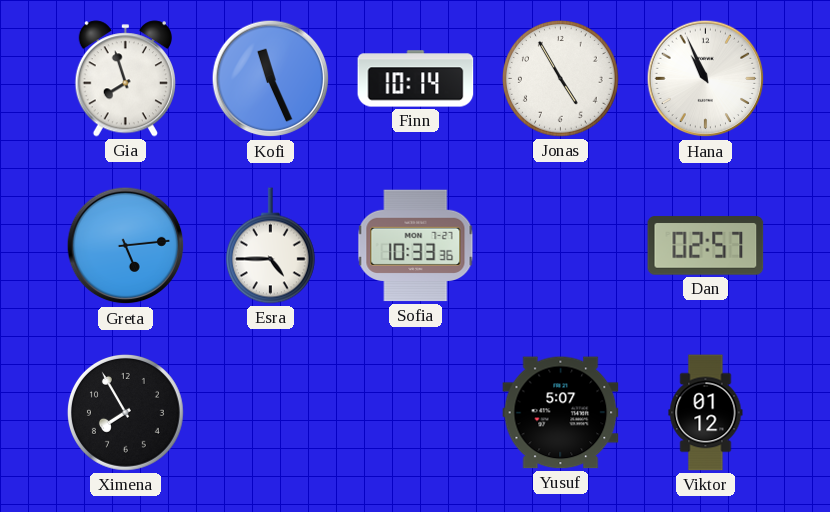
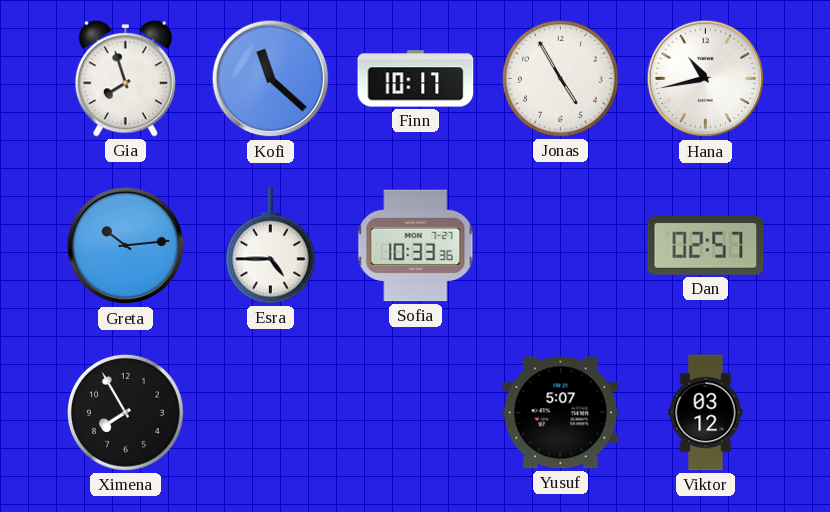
Kofi: 11:26 -> 11:22 (271, 79)
Finn: 10:14 -> 10:17 (416, 79)
Hana: 10:56 -> 10:43 (706, 79)
Greta: 5:14 -> 10:14 (126, 246)
Viktor: 01:12 -> 03:12 (706, 413)
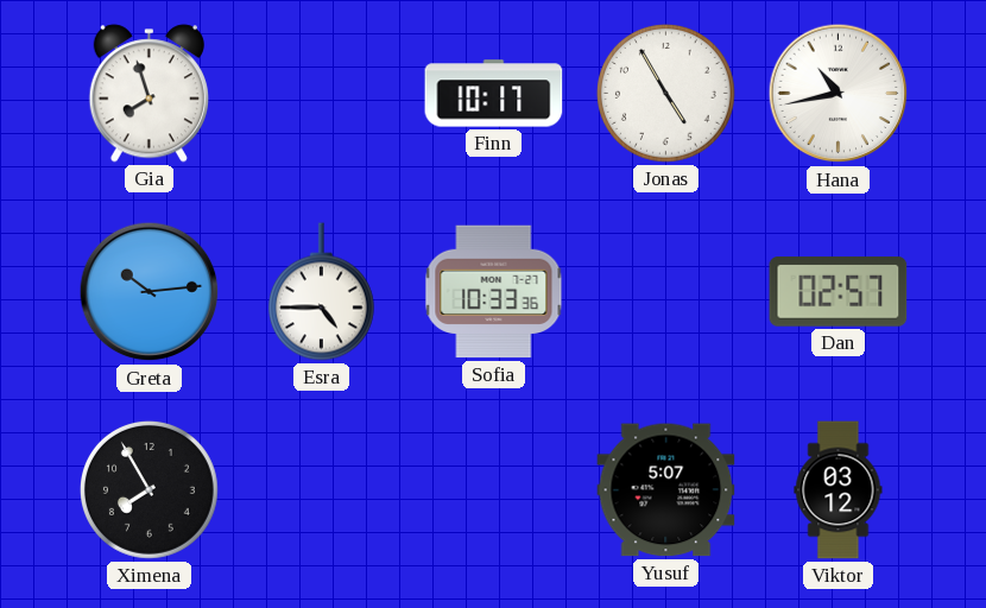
Kofi: 11:22 -> none (271, 79)
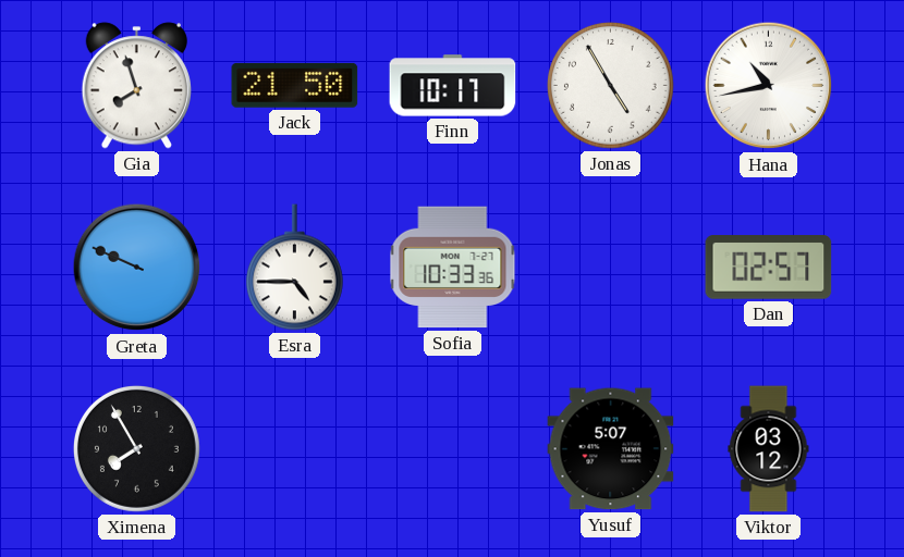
Jack: none -> 21:50 (295, 85)
Greta: 10:14 -> 9:49 (137, 268)
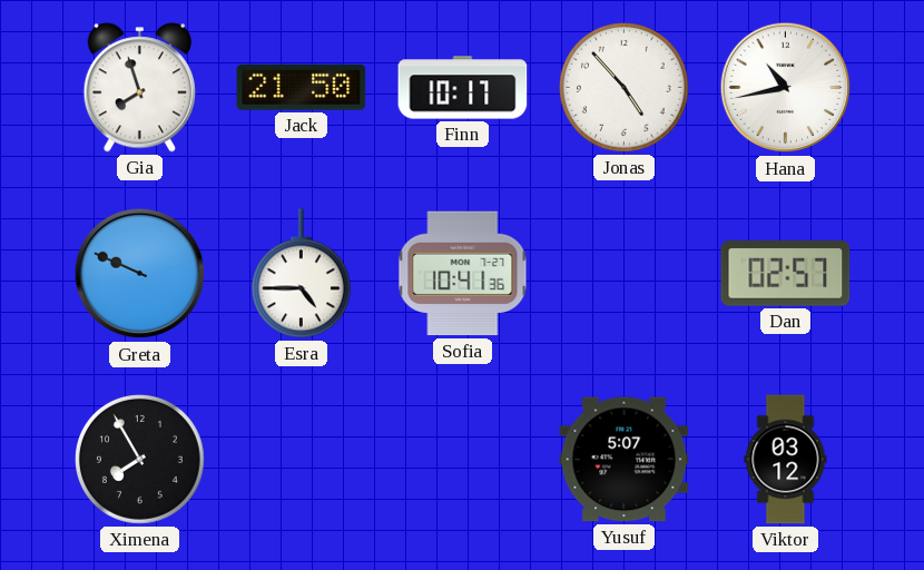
Jonas: 4:55 -> 4:53 (623, 87)
Sofia: 10:33 -> 10:41 (463, 274)
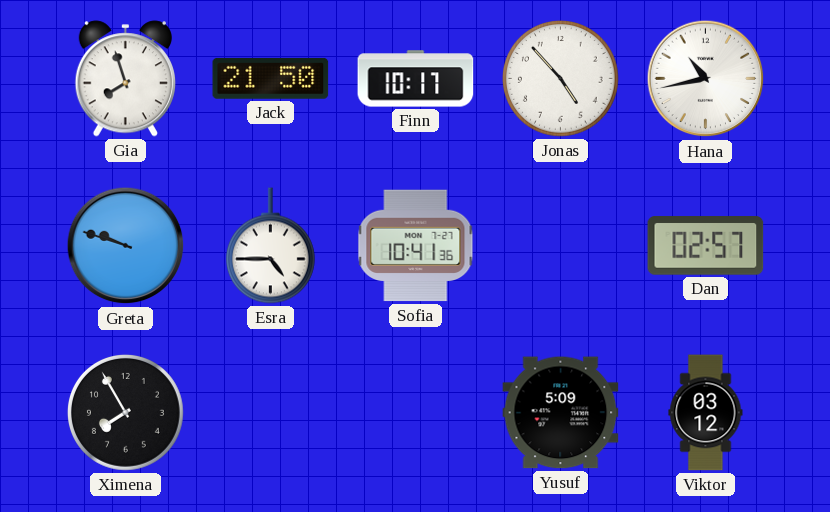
Greta: 9:49 -> 9:48 (126, 246)
Yusuf: 5:07 -> 5:09 (561, 413)
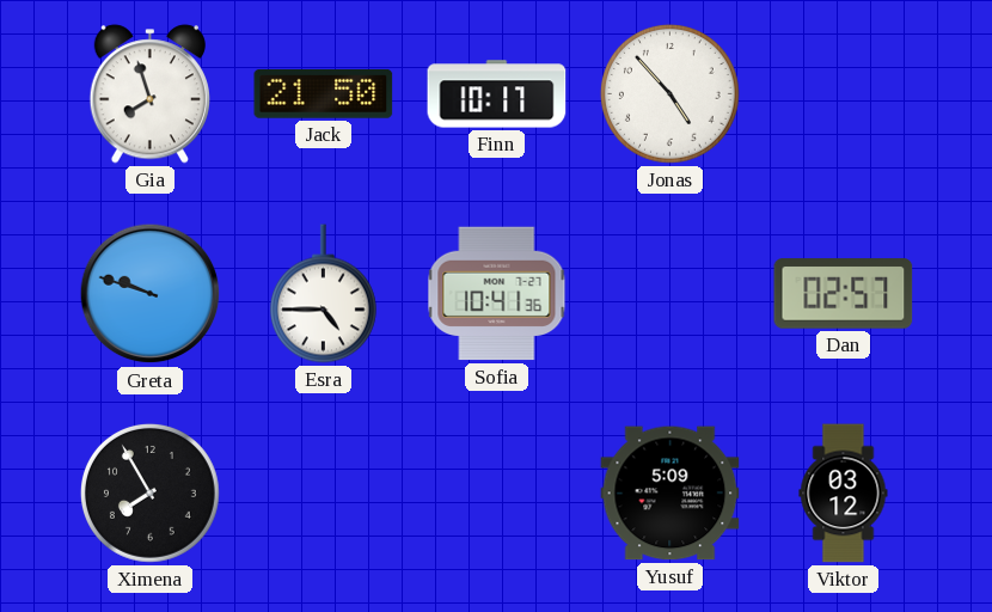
Hana: 10:43 -> none (706, 79)
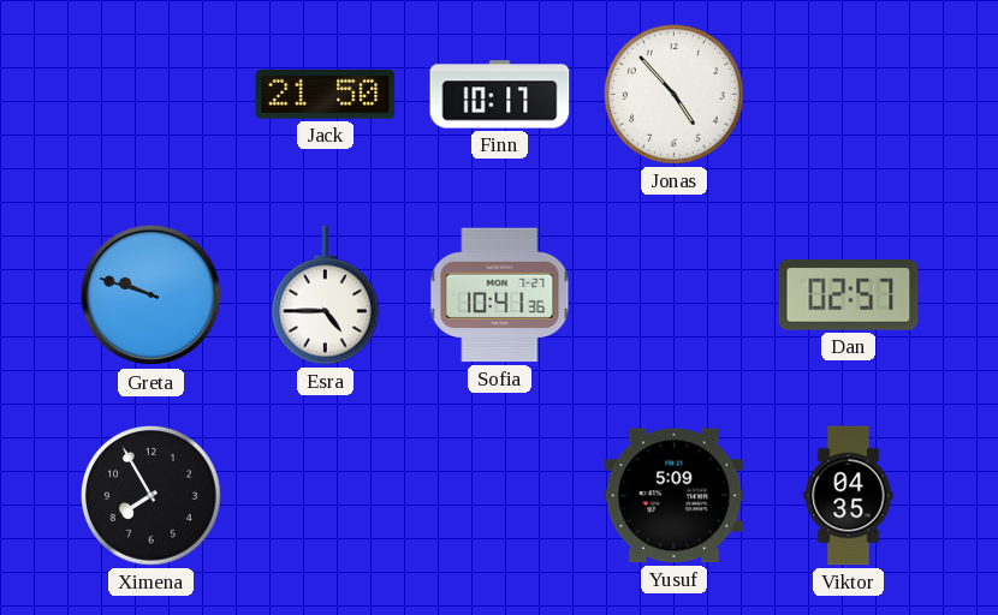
Gia: 7:57 -> none (149, 94)
Viktor: 03:12 -> 04:35 (849, 496)
